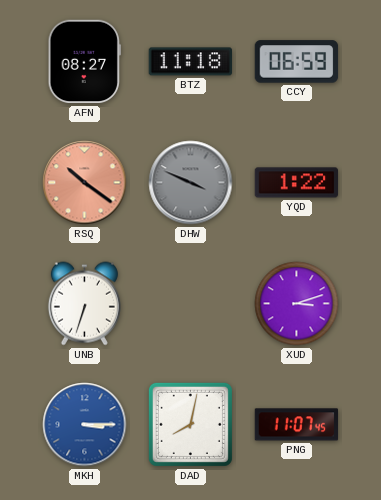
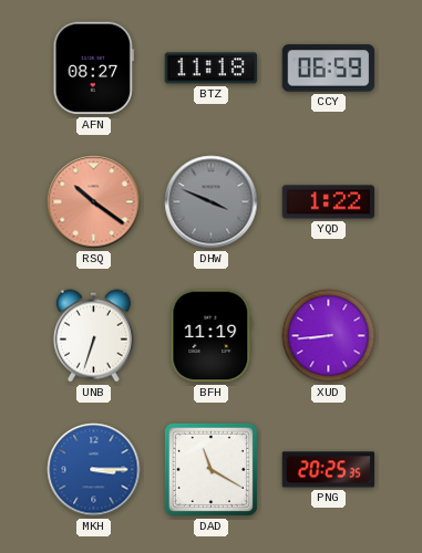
BFH: none -> 11:19 (212, 336)
XUD: 3:12 -> 8:44 (329, 336)
DAD: 8:02 -> 11:20 (210, 469)
PNG: 11:07 -> 20:25 (329, 470)
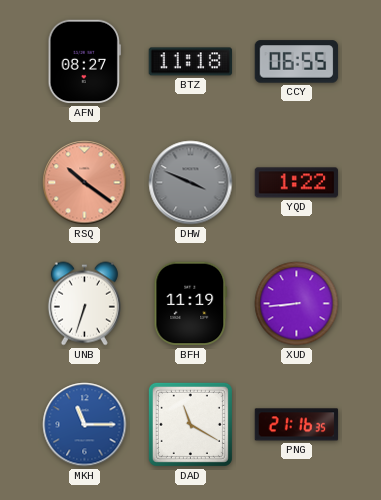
CCY: 06:59 -> 06:55 (297, 62)
MKH: 3:15 -> 11:15 (85, 425)
PNG: 20:25 -> 21:16 (297, 425)
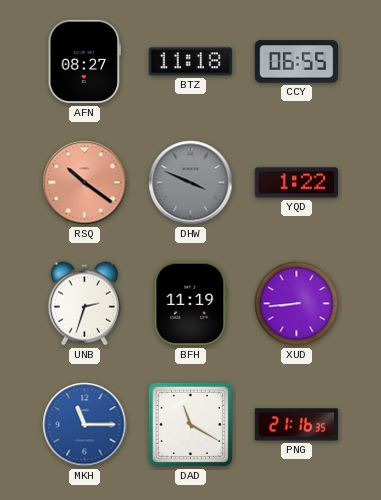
UNB: 6:33 -> 2:33 (84, 304)
